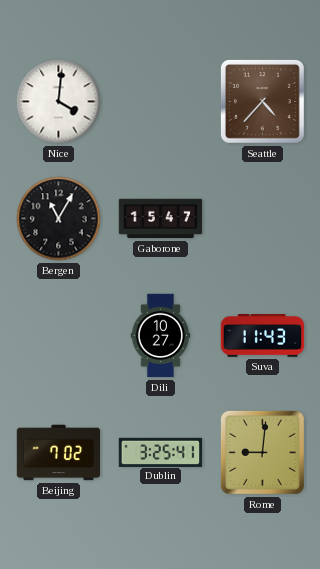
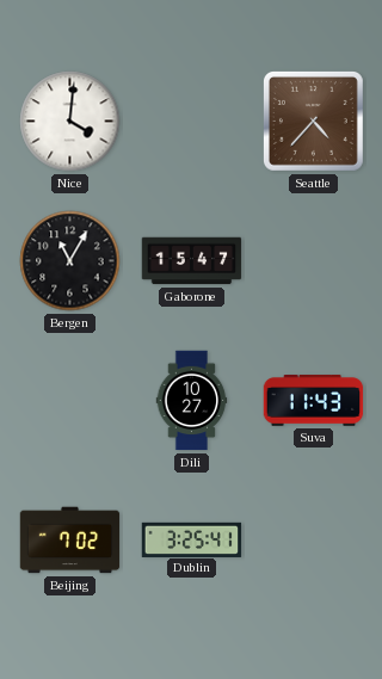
Rome: 9:01 -> none (262, 452)
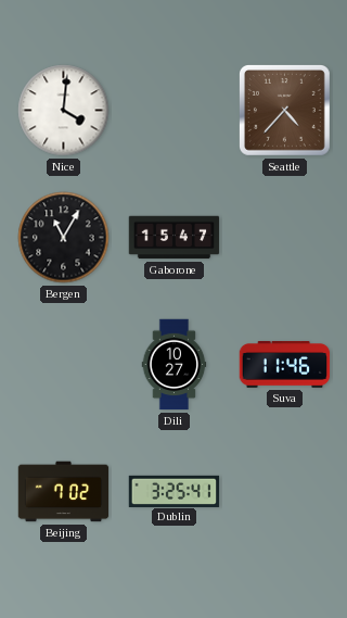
Suva: 11:43 -> 11:46 (285, 365)
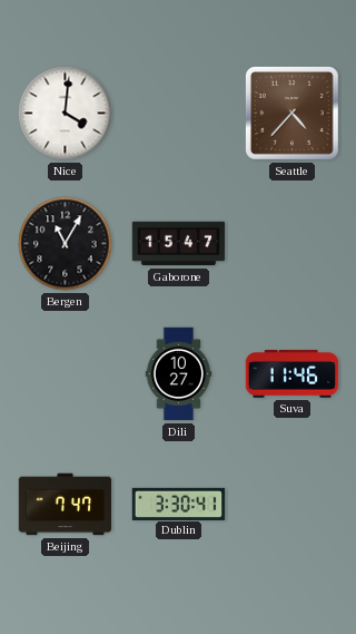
Beijing: 7:02 -> 7:47 (66, 505)
Dublin: 3:25 -> 3:30 (179, 504)
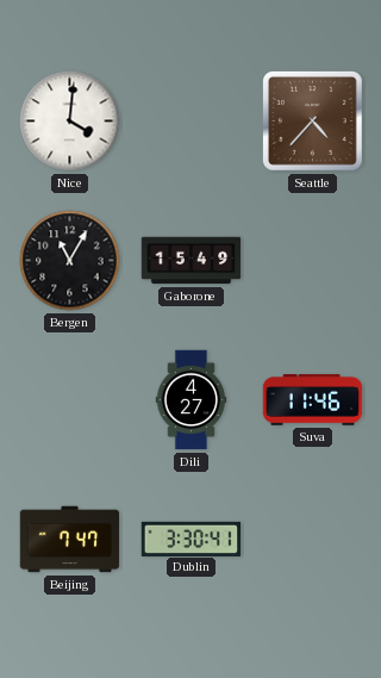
Gaborone: 15:47 -> 15:49 (192, 261)
Dili: 10:27 -> 4:27 (192, 400)
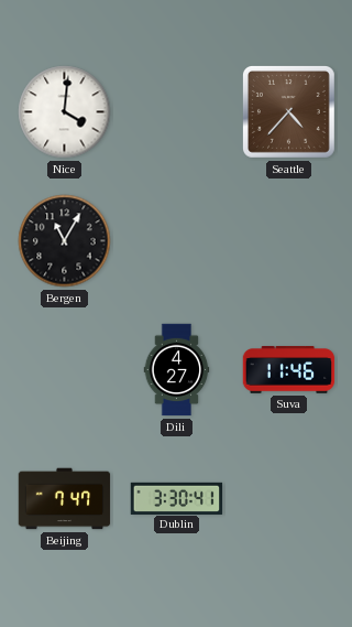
Gaborone: 15:49 -> none (192, 261)
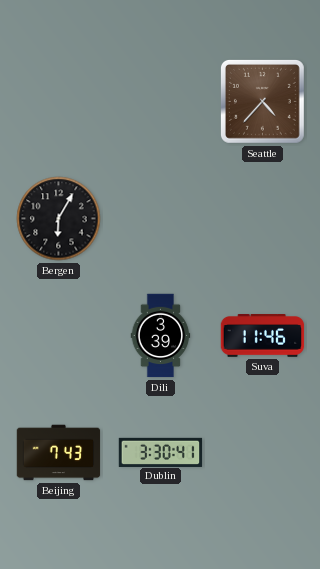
Nice: 4:01 -> none (65, 112)
Bergen: 11:05 -> 6:05 (59, 219)
Dili: 4:27 -> 3:39 (161, 336)
Beijing: 7:47 -> 7:43 (59, 453)
